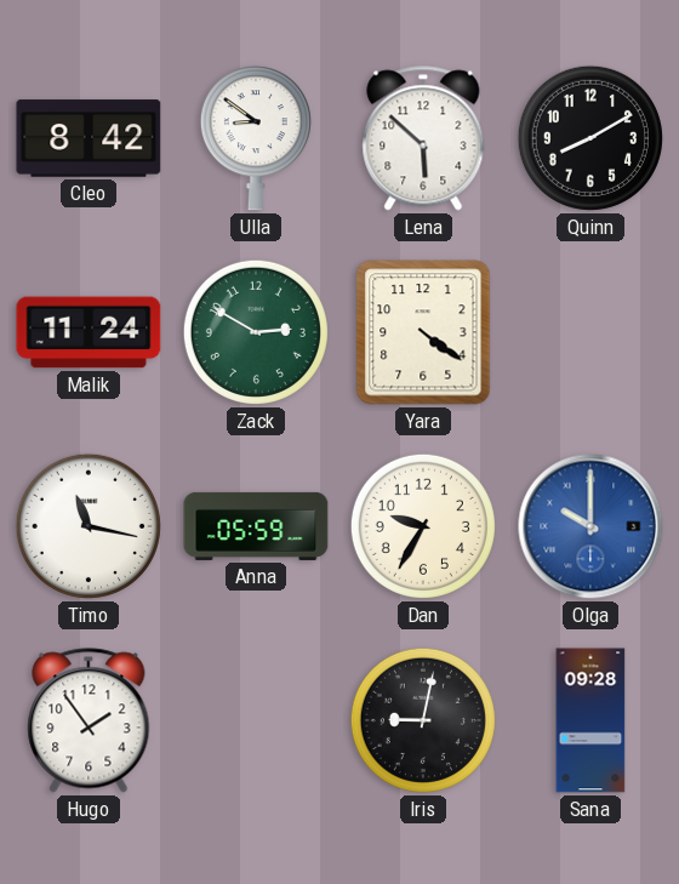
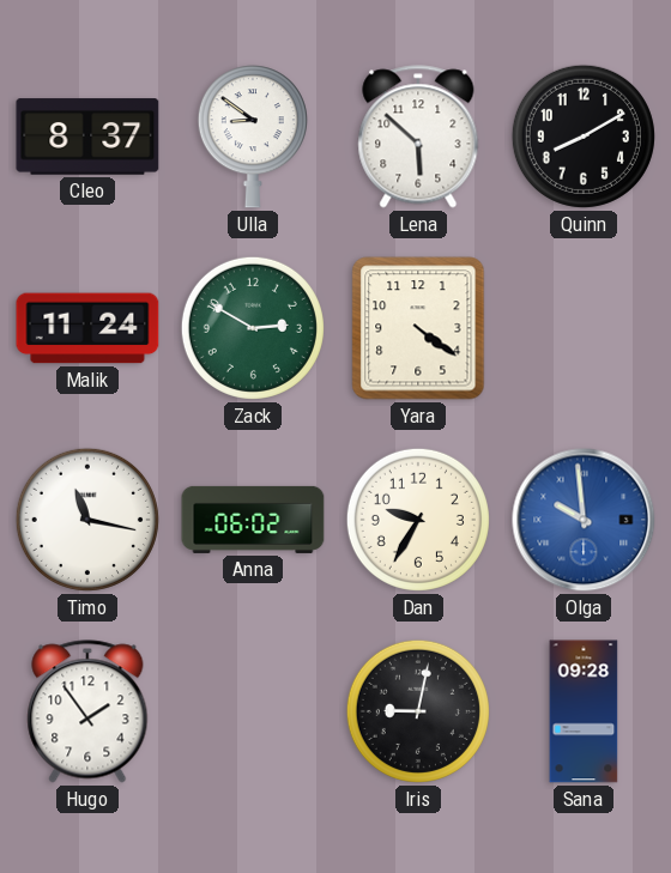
Cleo: 8:42 -> 8:37 (87, 137)
Anna: 05:59 -> 06:02 (253, 520)
Olga: 10:00 -> 9:59 (584, 520)
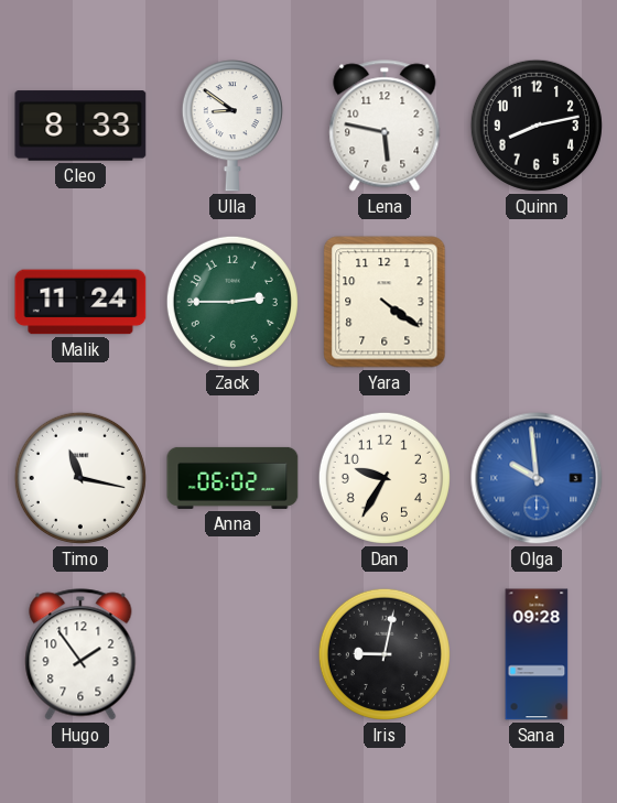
Cleo: 8:37 -> 8:33 (80, 126)
Lena: 5:52 -> 5:47 (385, 126)
Quinn: 8:10 -> 8:13 (537, 126)
Zack: 2:50 -> 2:45 (232, 302)
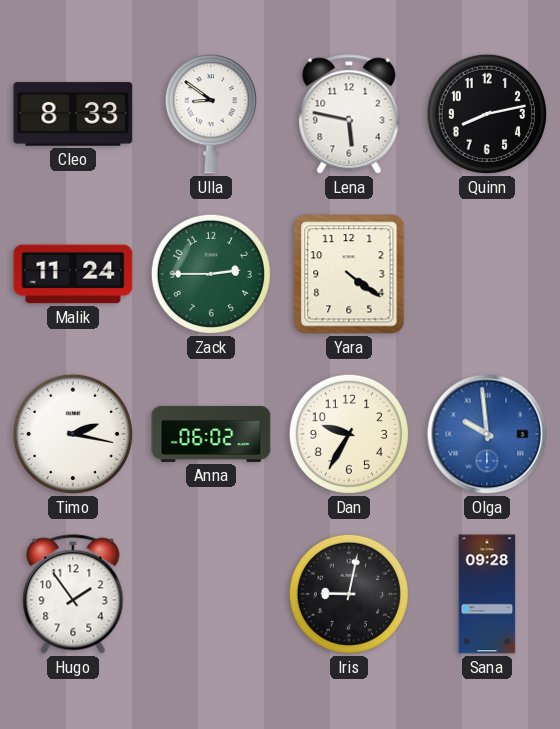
Timo: 11:17 -> 2:17 (73, 434)
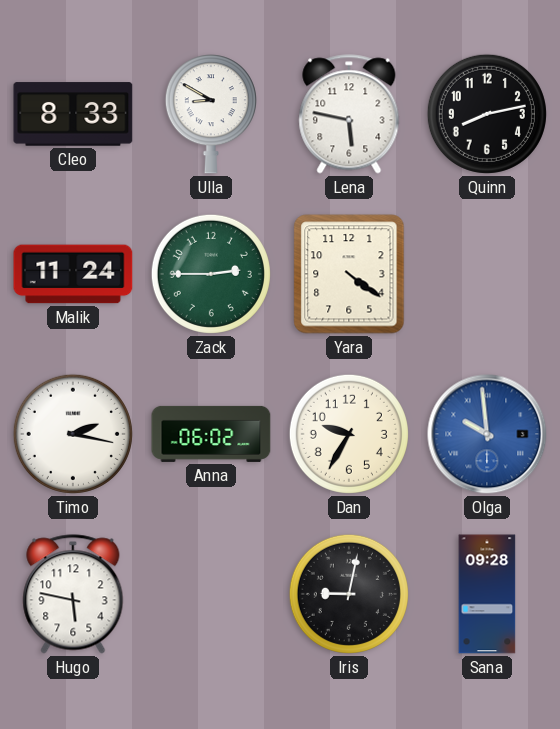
Ulla: 8:51 -> 8:50 (211, 114)
Hugo: 1:54 -> 5:47 (73, 594)
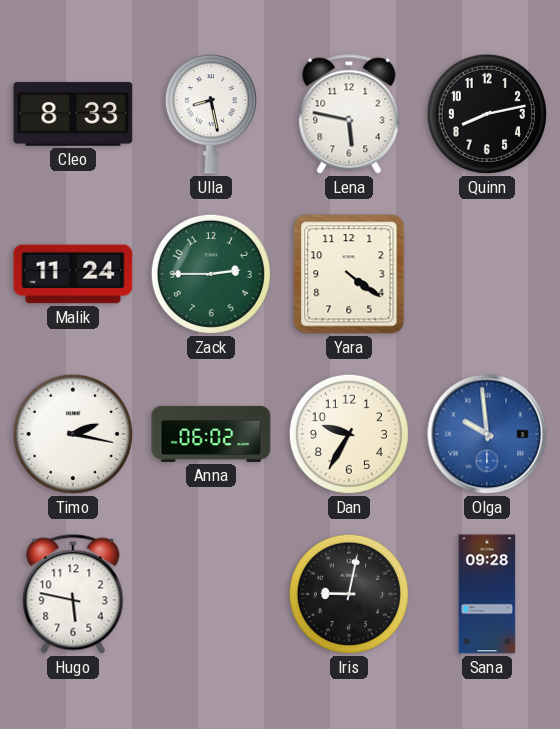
Ulla: 8:50 -> 8:28 (211, 114)
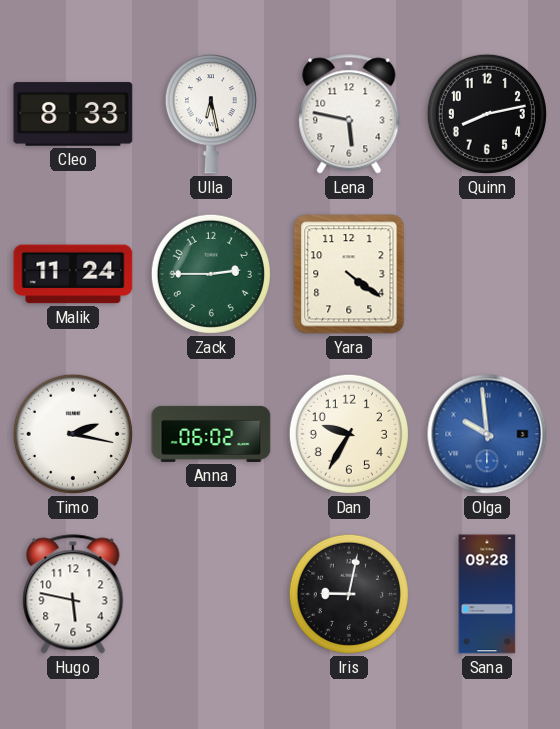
Ulla: 8:28 -> 6:28 (211, 114)
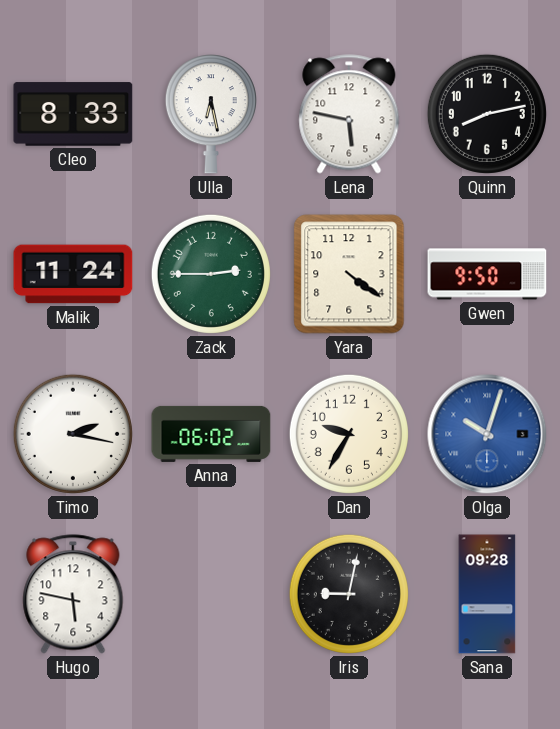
Gwen: none -> 9:50 (487, 274)
Olga: 9:59 -> 10:03 (487, 434)
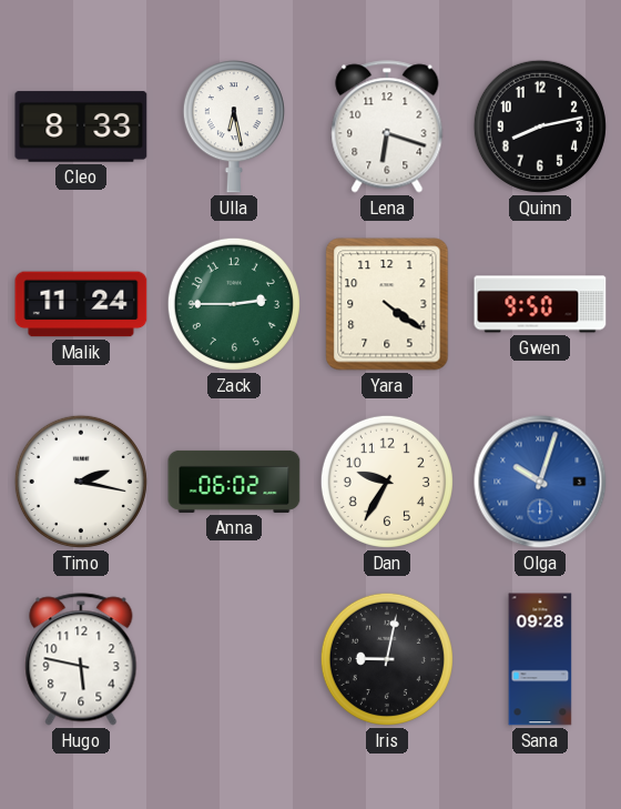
Lena: 5:47 -> 6:18 (387, 127)
